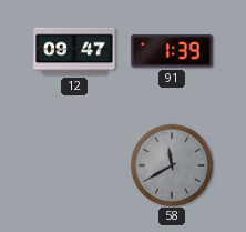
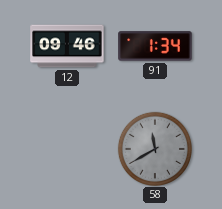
12: 09:47 -> 09:46 (67, 46)
91: 1:39 -> 1:34 (155, 46)
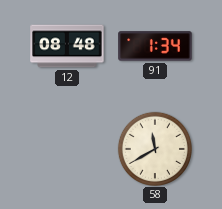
12: 09:46 -> 08:48 (67, 46)
58 dial: grey -> cream (154, 148)
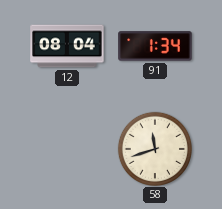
12: 08:48 -> 08:04 (67, 46)
58: 11:40 -> 11:42 (154, 148)
